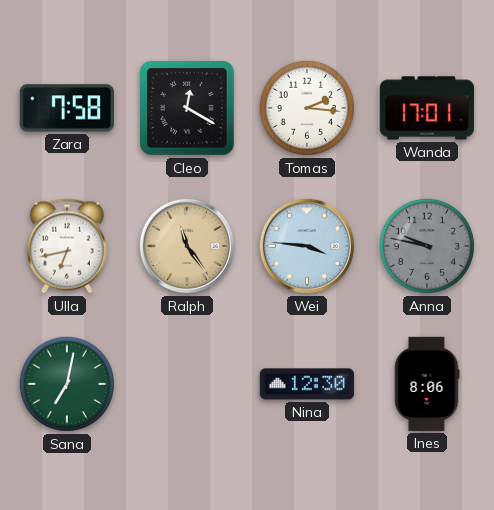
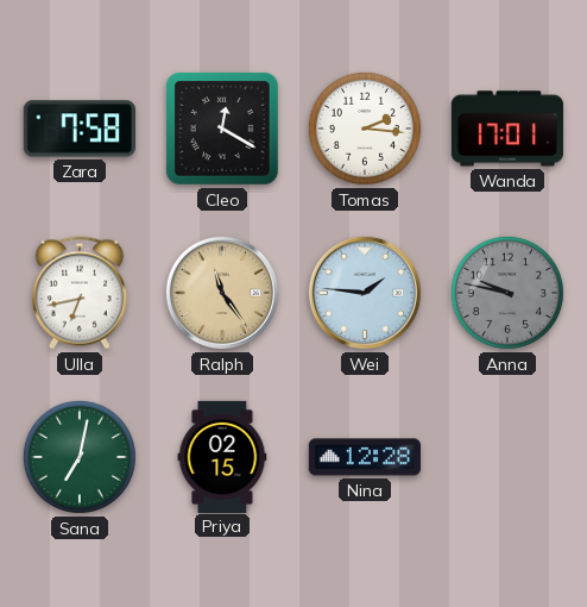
Wei: 3:46 -> 1:46 (365, 293)
Priya: none -> 02:15 (222, 456)
Nina: 12:30 -> 12:28 (365, 457)
Ines: 8:06 -> none (427, 384)
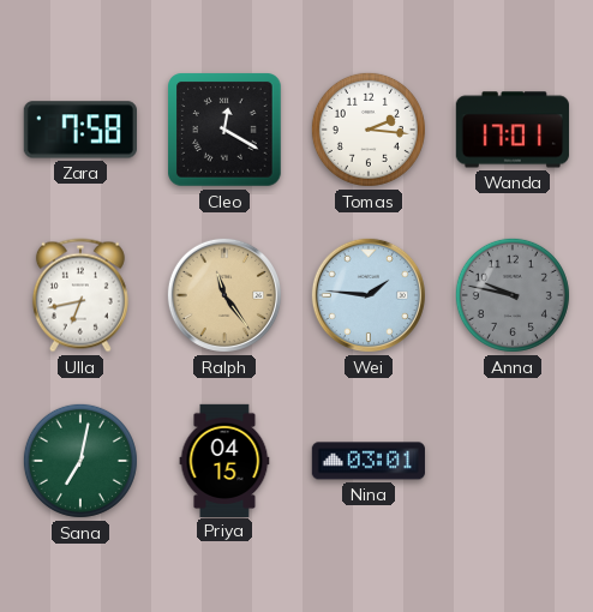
Priya: 02:15 -> 04:15 (224, 460)
Nina: 12:28 -> 03:01 (369, 461)
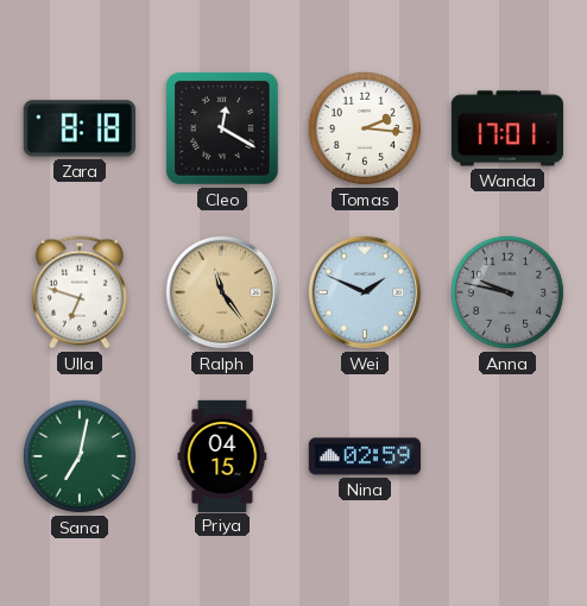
Zara: 7:58 -> 8:18 (80, 128)
Ulla: 6:43 -> 6:48 (80, 292)
Wei: 1:46 -> 1:49 (365, 292)
Nina: 03:01 -> 02:59 (365, 456)
